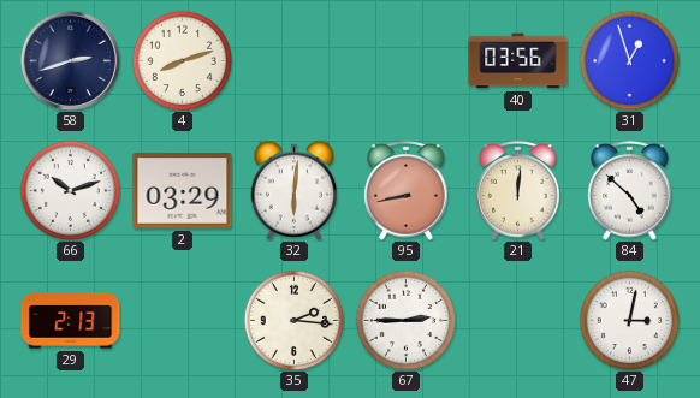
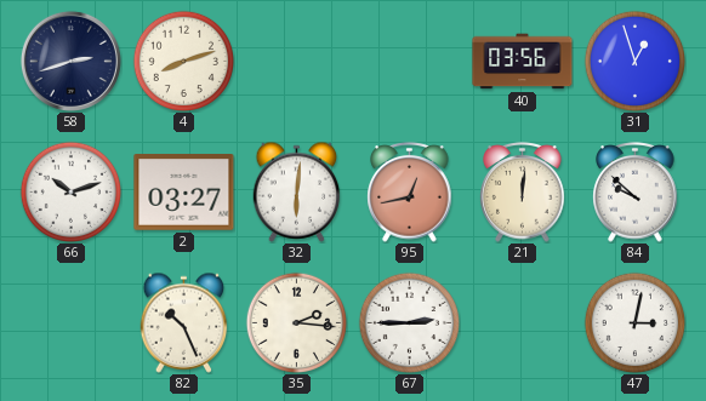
2: 03:29 -> 03:27 (184, 193)
95: 8:43 -> 12:43 (410, 193)
84: 4:52 -> 9:52 (636, 193)
29: 2:13 -> none (71, 321)
82: none -> 10:26 (184, 322)
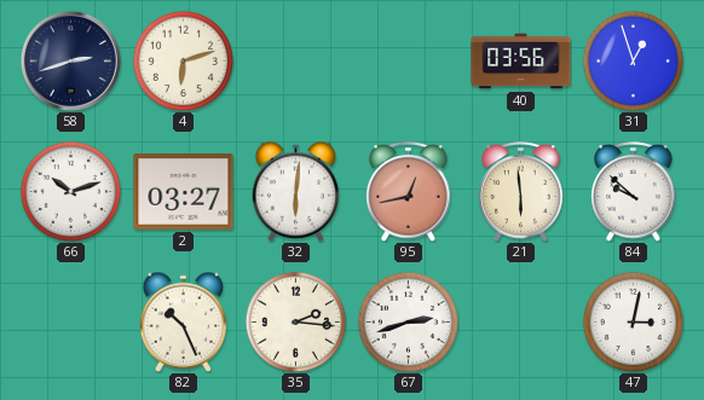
4: 8:12 -> 6:12 (183, 60)
21: 12:01 -> 5:59 (521, 192)
67: 2:45 -> 2:42 (408, 321)
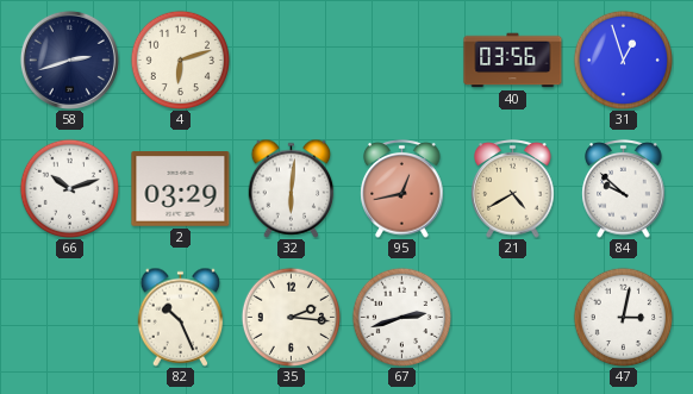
2: 03:27 -> 03:29 (181, 189)
21: 5:59 -> 4:40 (513, 189)
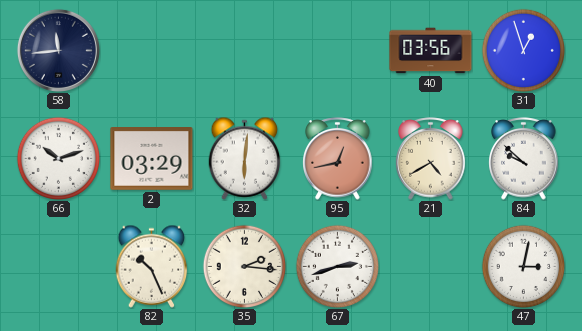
58: 2:42 -> 11:44 (58, 50)
4: 6:12 -> none (180, 60)
